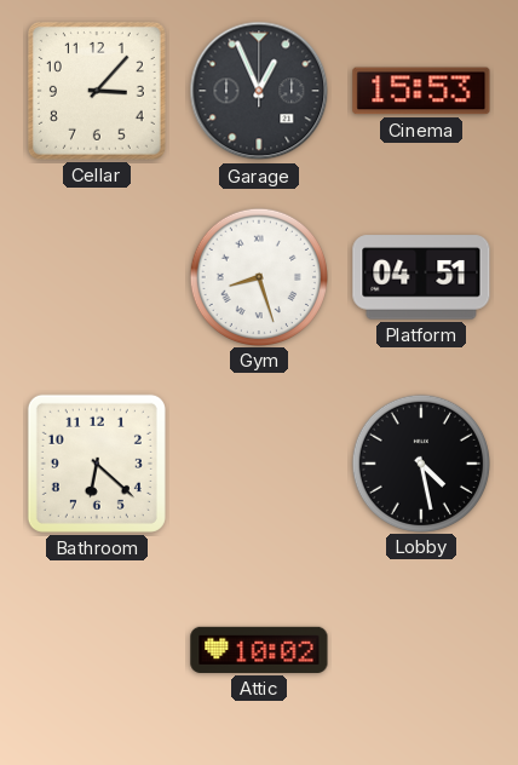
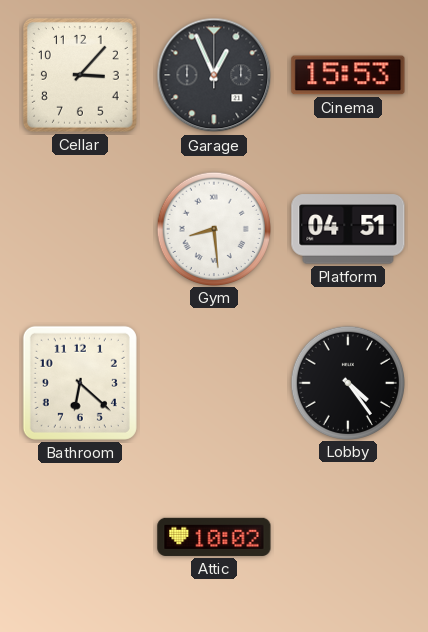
Gym: 8:27 -> 8:29 (213, 228)
Lobby: 4:28 -> 4:24 (347, 382)
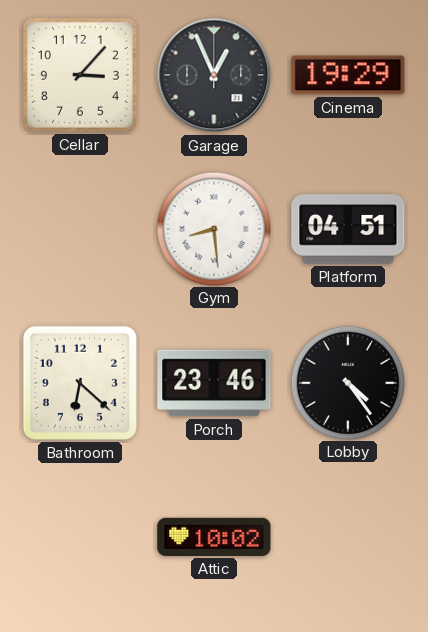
Cinema: 15:53 -> 19:29 (348, 75)
Porch: none -> 23:46 (214, 383)
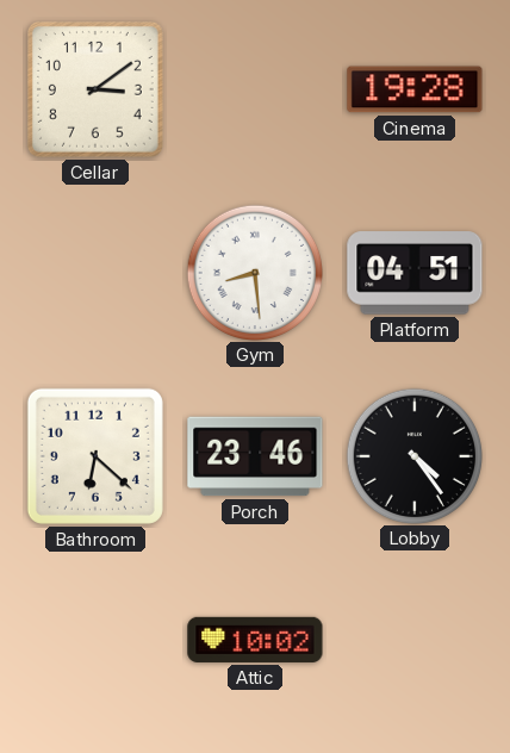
Cellar: 3:07 -> 3:09 (95, 89)
Garage: 12:56 -> none (214, 75)
Cinema: 19:29 -> 19:28 (415, 89)
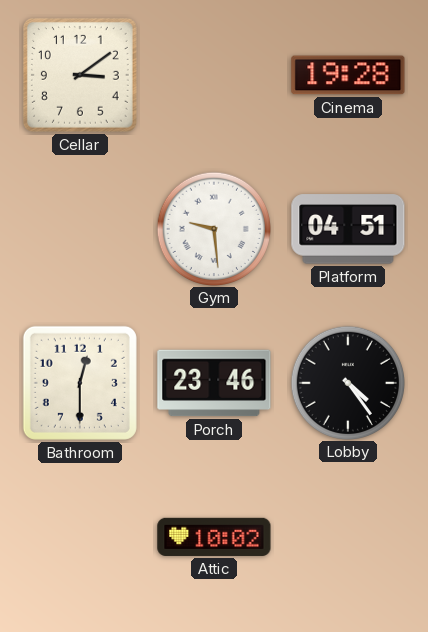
Gym: 8:29 -> 9:29 (213, 228)
Bathroom: 6:22 -> 12:30 (80, 383)
